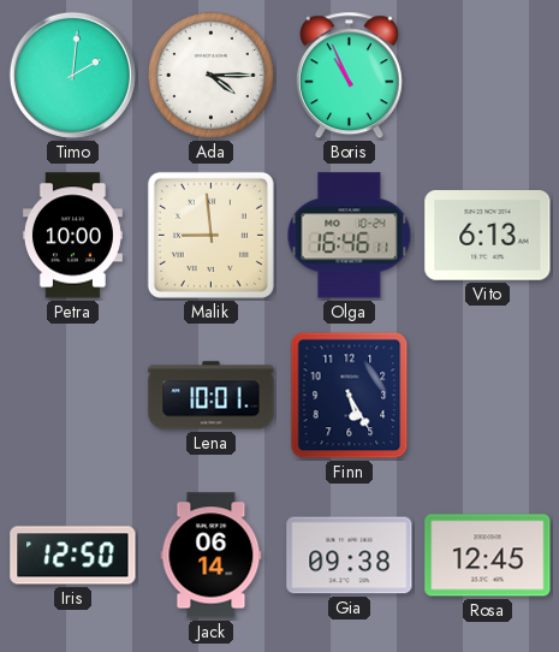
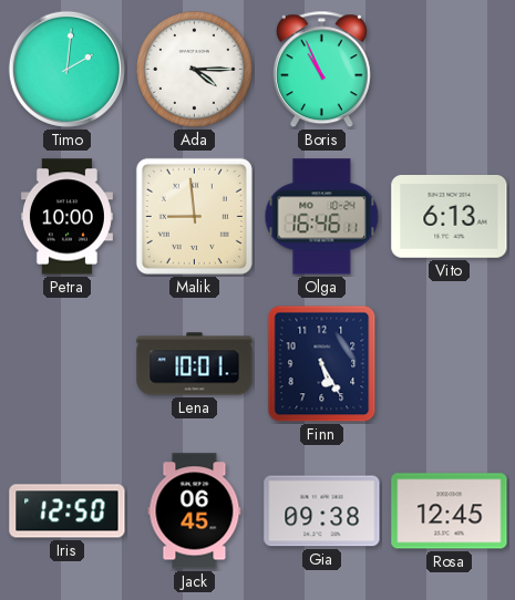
Jack: 06:14 -> 06:45 (195, 511)
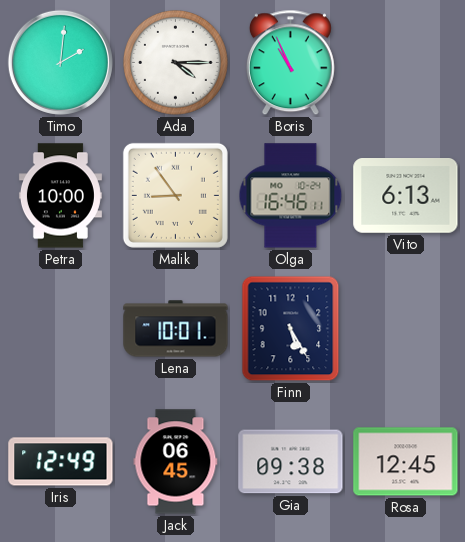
Malik: 8:59 -> 8:54 (175, 195)
Iris: 12:50 -> 12:49 (61, 462)
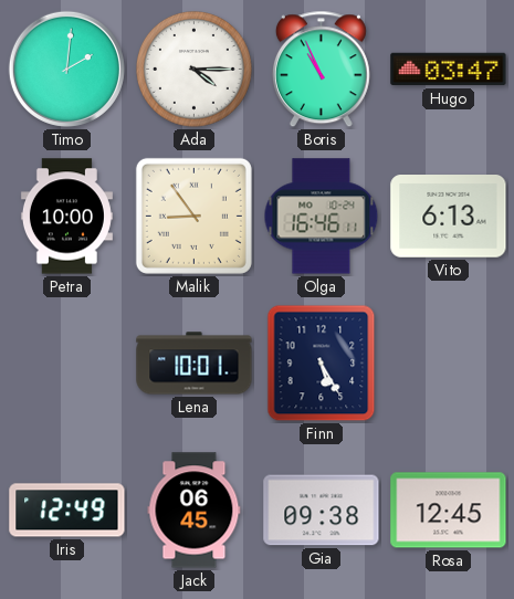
Hugo: none -> 03:47 (449, 70)
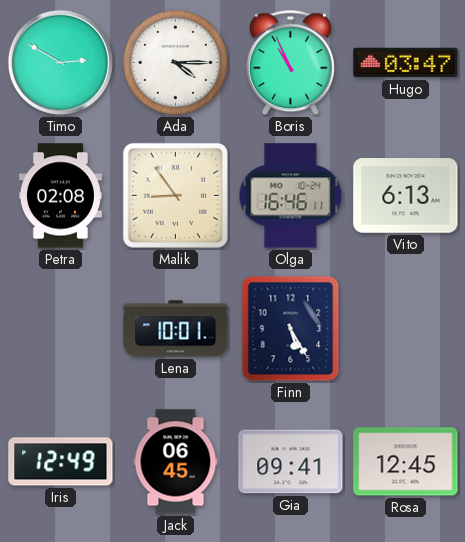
Timo: 2:01 -> 2:50 (60, 62)
Petra: 10:00 -> 02:08 (60, 196)
Gia: 09:38 -> 09:41 (291, 462)
